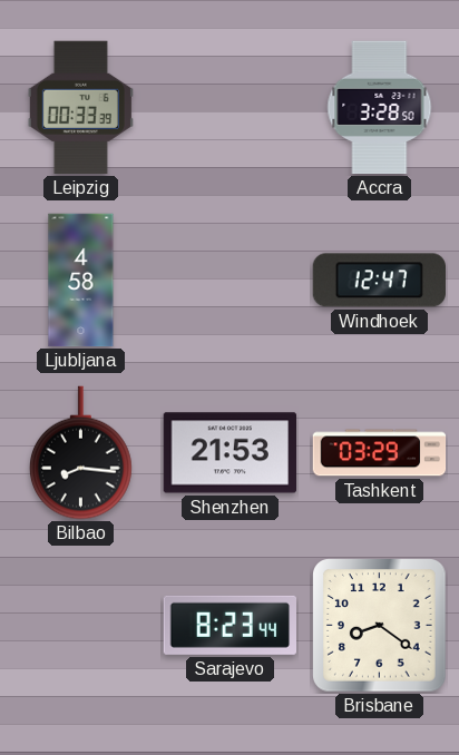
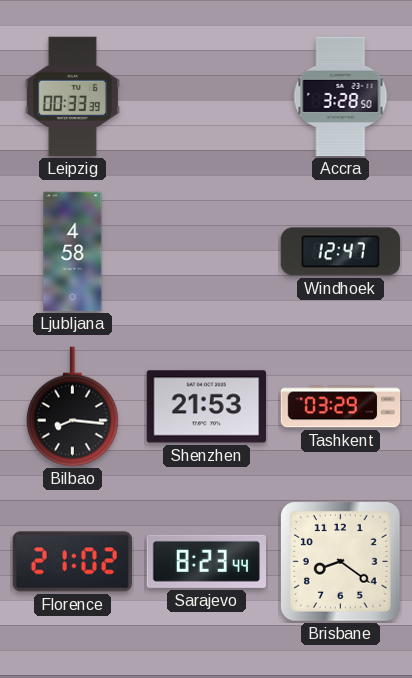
Florence: none -> 21:02 (72, 562)
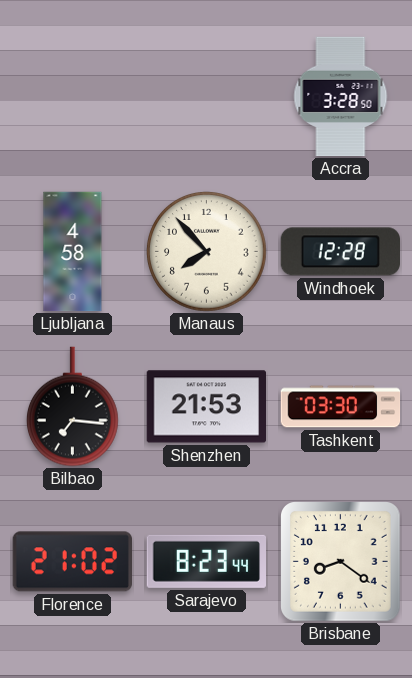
Leipzig: 00:33 -> none (72, 97)
Manaus: none -> 7:53 (207, 252)
Windhoek: 12:47 -> 12:28 (340, 252)
Bilbao: 8:16 -> 7:16 (72, 407)
Tashkent: 03:29 -> 03:30 (341, 407)
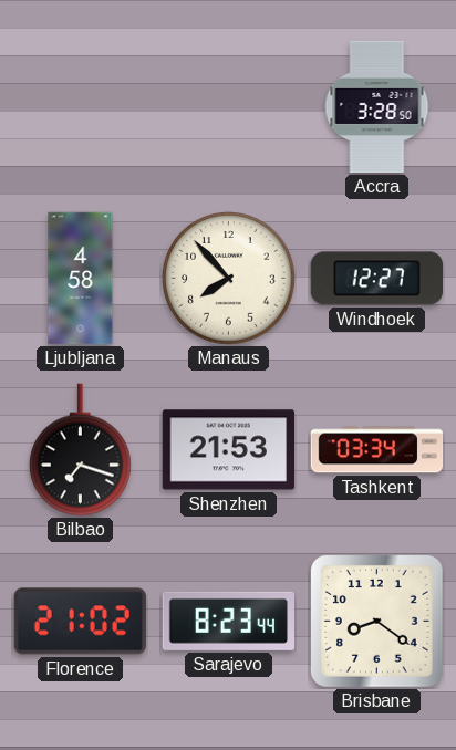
Windhoek: 12:28 -> 12:27 (376, 279)
Bilbao: 7:16 -> 7:18 (80, 450)
Tashkent: 03:30 -> 03:34 (377, 450)
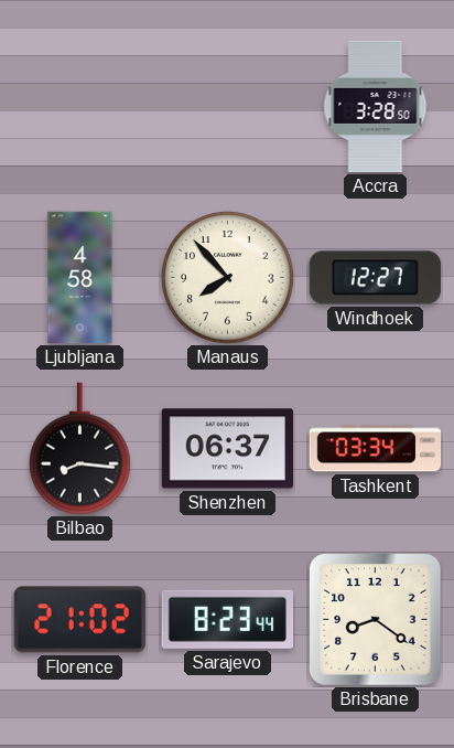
Bilbao: 7:18 -> 8:16 (79, 449)
Shenzhen: 21:53 -> 06:37 (227, 449)
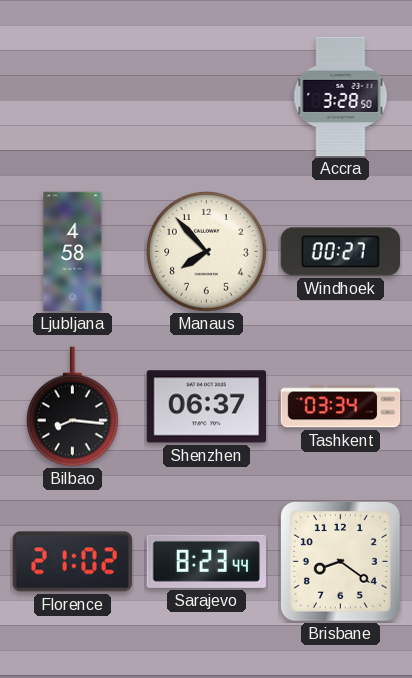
Windhoek: 12:27 -> 00:27 (340, 252)
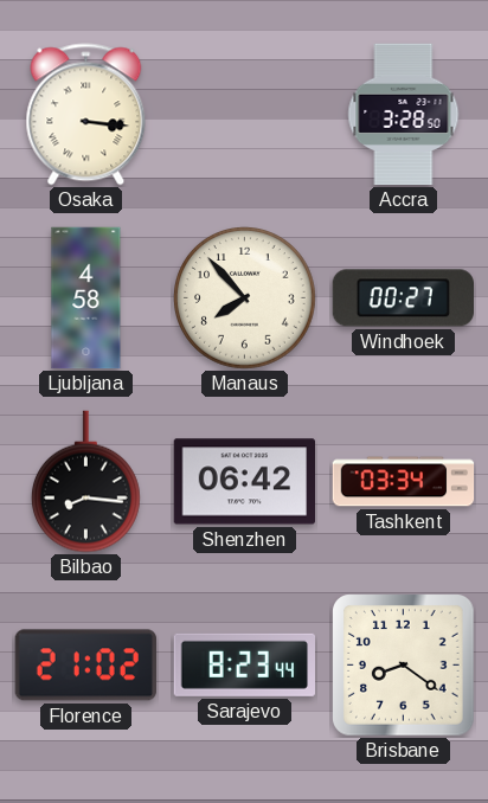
Osaka: none -> 3:16 (86, 115)
Shenzhen: 06:37 -> 06:42 (244, 482)
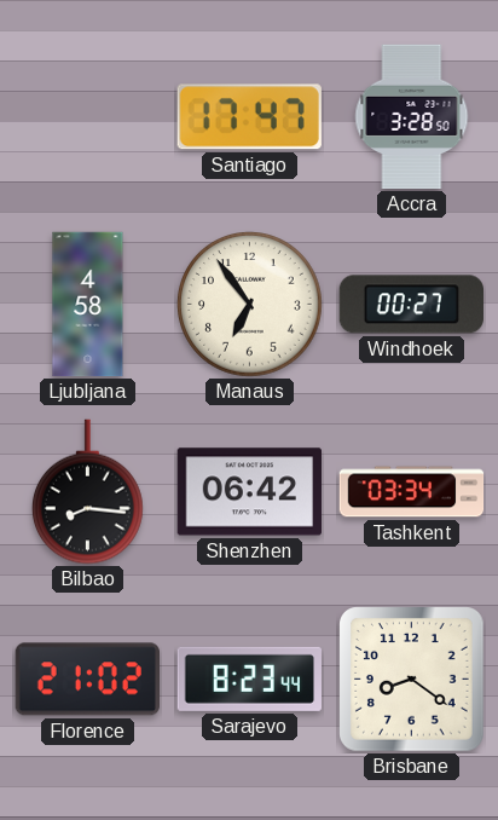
Osaka: 3:16 -> none (86, 115)
Santiago: none -> 17:47 (249, 117)
Manaus: 7:53 -> 6:54 (250, 305)
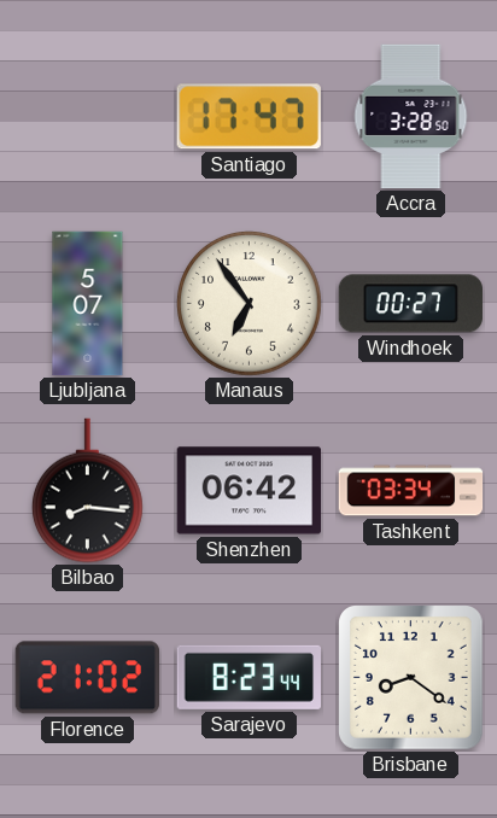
Ljubljana: 4:58 -> 5:07 (88, 304)
